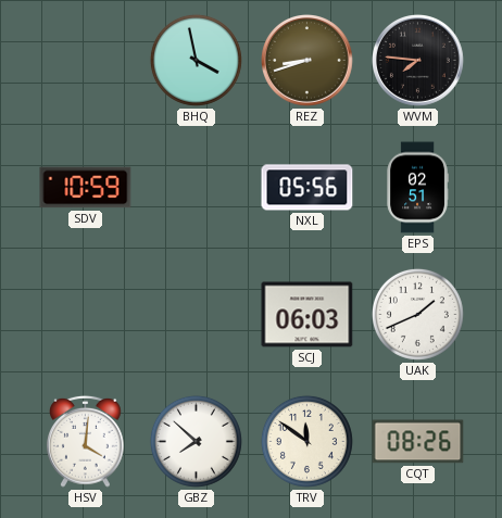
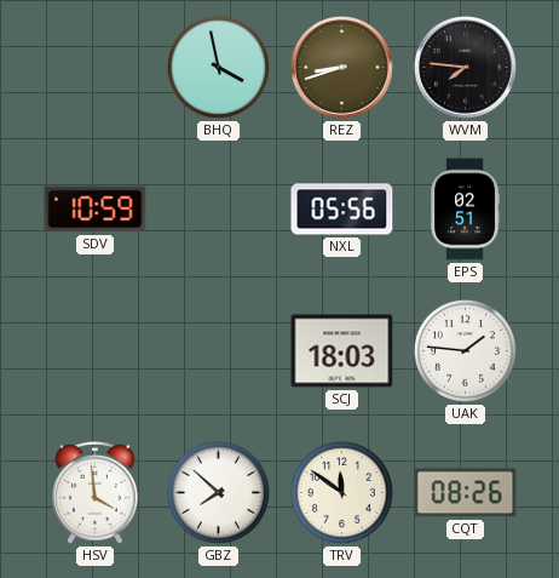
SCJ: 06:03 -> 18:03 (342, 351)
UAK: 1:41 -> 1:46 (465, 350)
HSV: 4:01 -> 3:59 (96, 492)
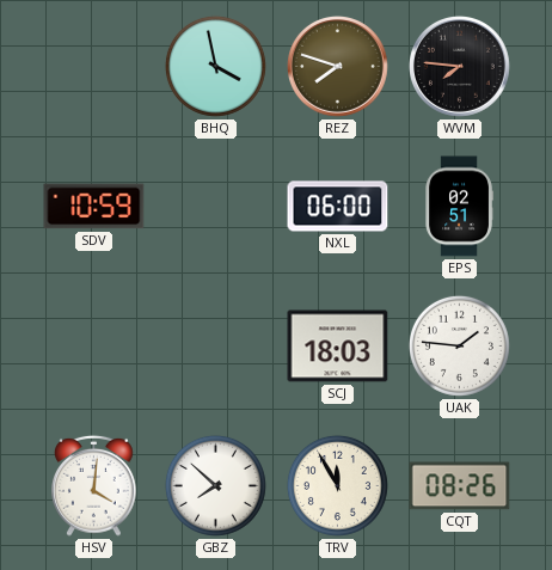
REZ: 8:42 -> 7:48 (338, 67)
NXL: 05:56 -> 06:00 (338, 207)
HSV: 3:59 -> 4:01 (94, 485)
TRV: 11:51 -> 11:55 (337, 485)
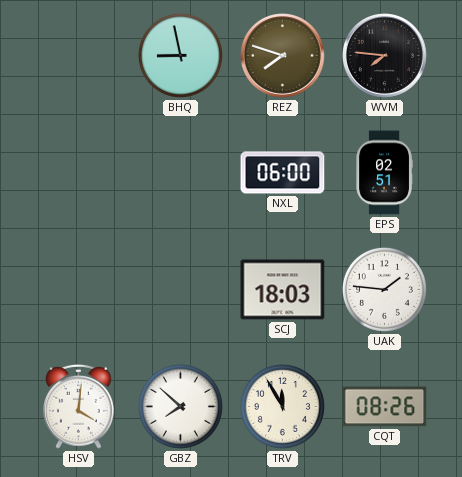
BHQ: 3:58 -> 8:58 (180, 55)
SDV: 10:59 -> none (94, 207)
